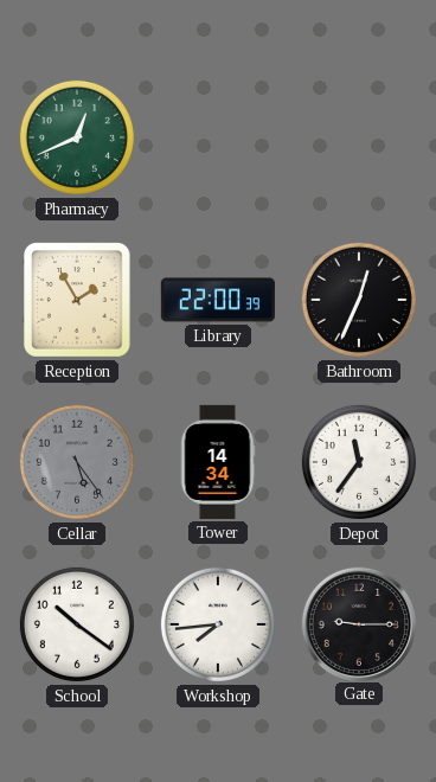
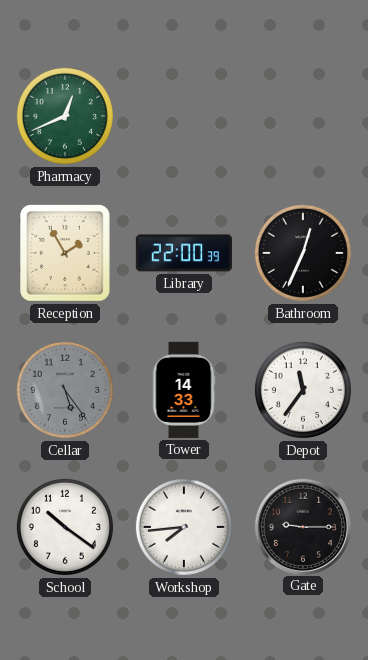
Tower: 14:34 -> 14:33 (184, 390)
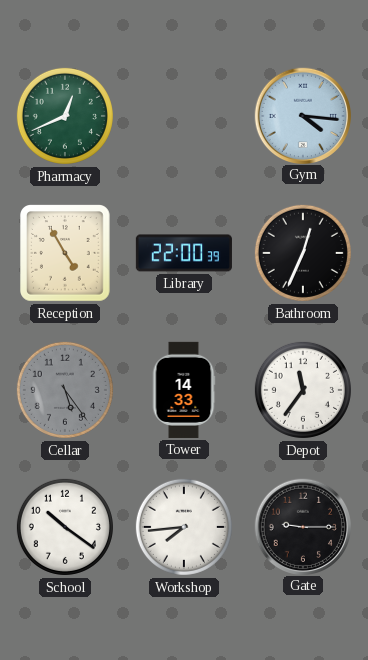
Gym: none -> 4:16 (302, 115)
Reception: 1:55 -> 4:55 (66, 254)
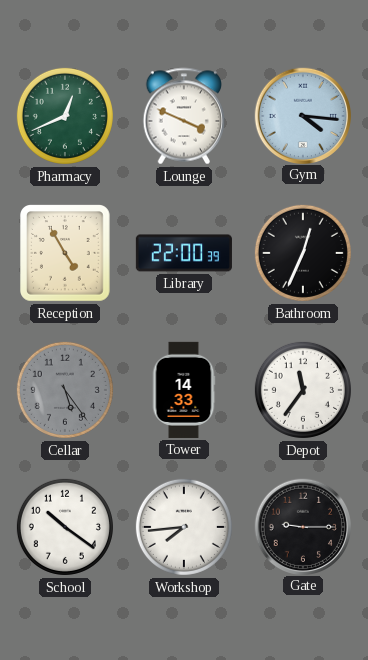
Lounge: none -> 3:49 (184, 116)
